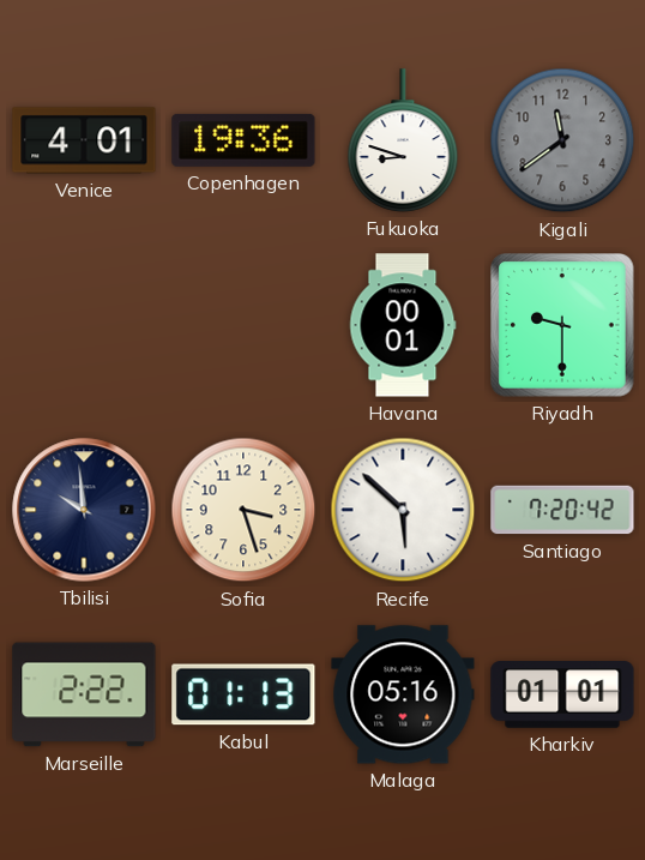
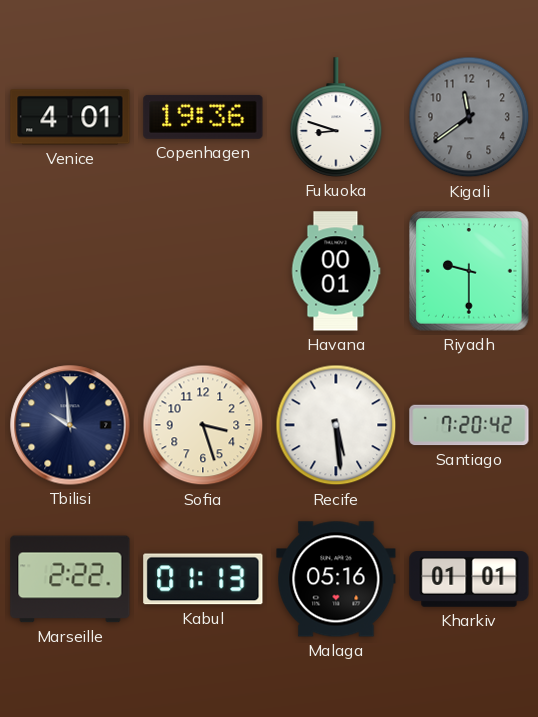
Recife: 5:52 -> 5:29 (336, 425)
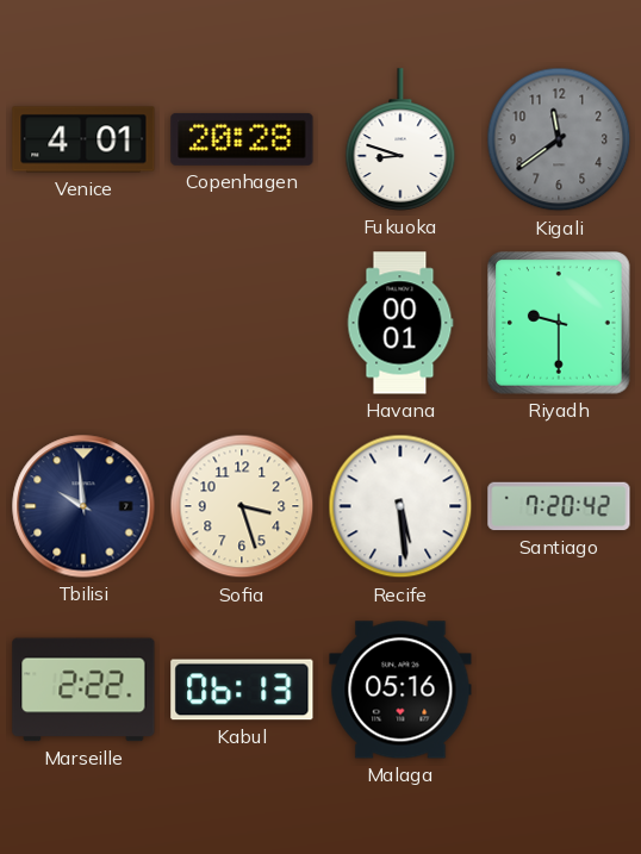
Copenhagen: 19:36 -> 20:28 (242, 139)
Kabul: 01:13 -> 06:13 (242, 690)
Kharkiv: 01:01 -> none (469, 579)
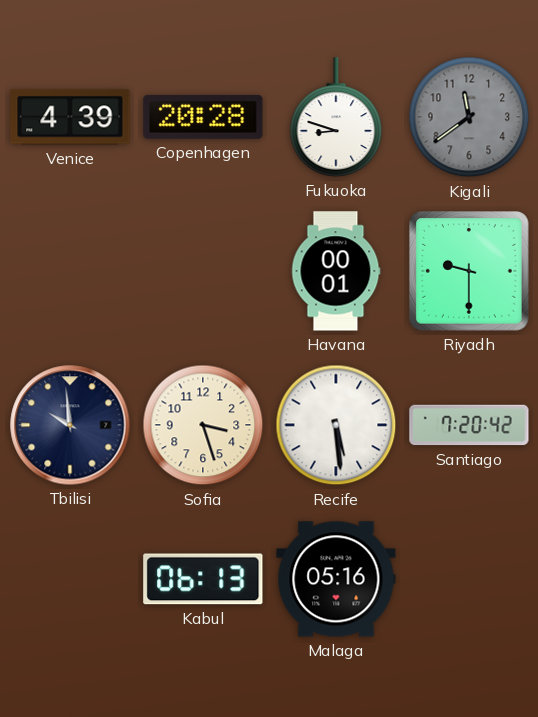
Venice: 4:01 -> 4:39 (70, 117)
Marseille: 2:22 -> none (83, 690)
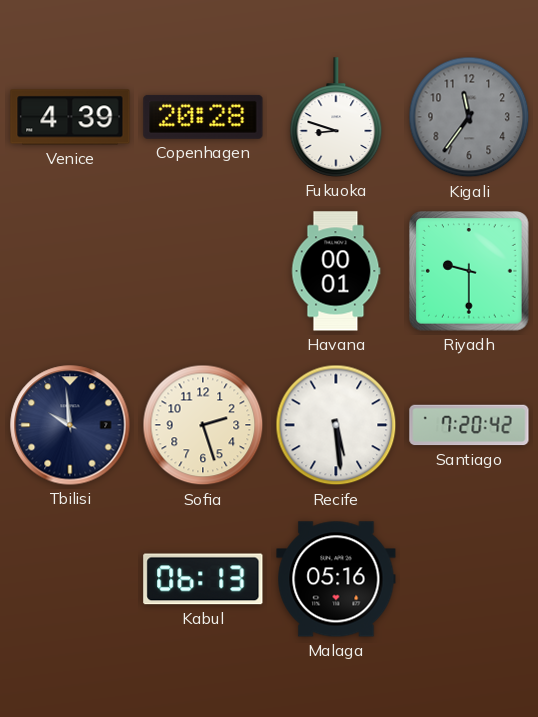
Kigali: 11:39 -> 11:36 (469, 117)
Sofia: 3:27 -> 2:27 (203, 425)
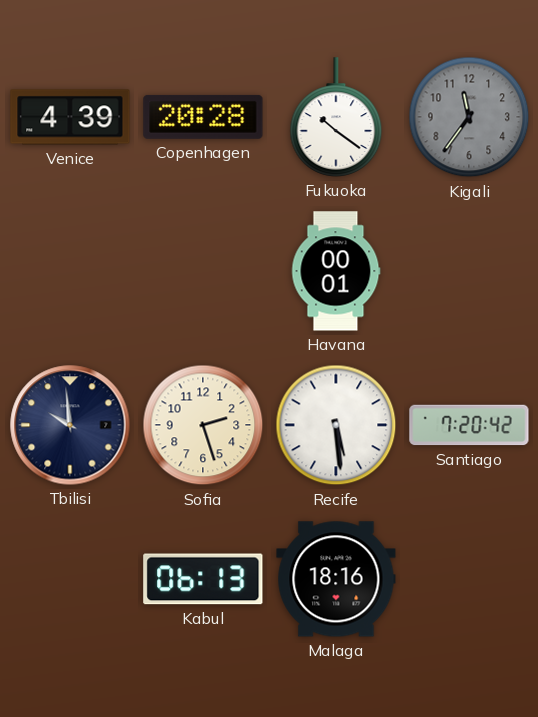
Fukuoka: 8:48 -> 10:21 (336, 117)
Riyadh: 9:30 -> none (470, 272)
Malaga: 05:16 -> 18:16 (336, 579)
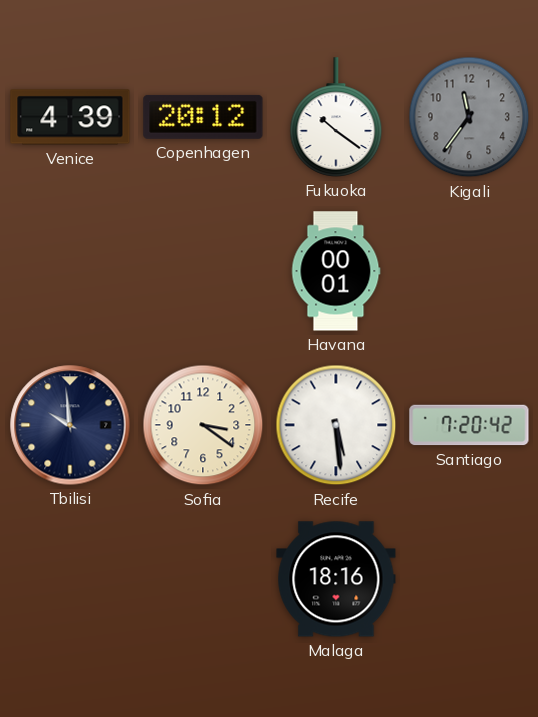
Copenhagen: 20:28 -> 20:12 (203, 117)
Sofia: 2:27 -> 3:21 (203, 425)
Kabul: 06:13 -> none (203, 579)
